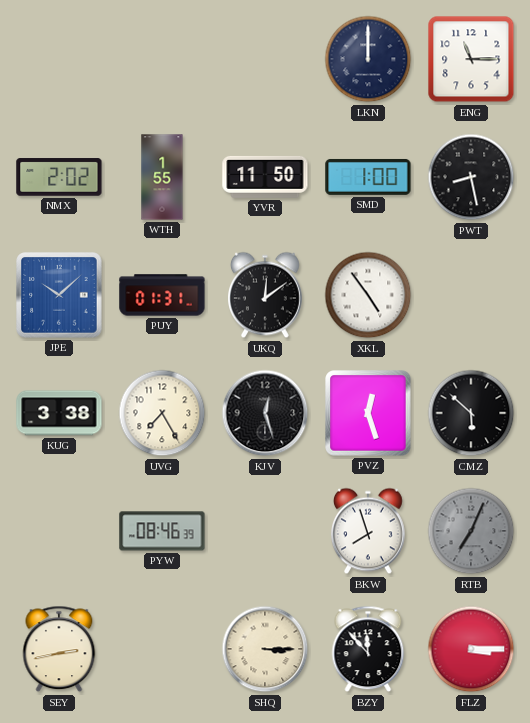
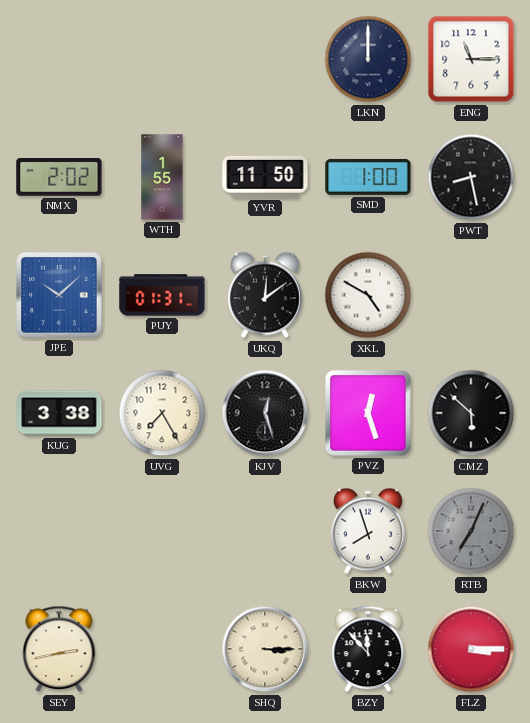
XKL: 4:54 -> 4:50 (368, 295)
PYW: 08:46 -> none (162, 531)
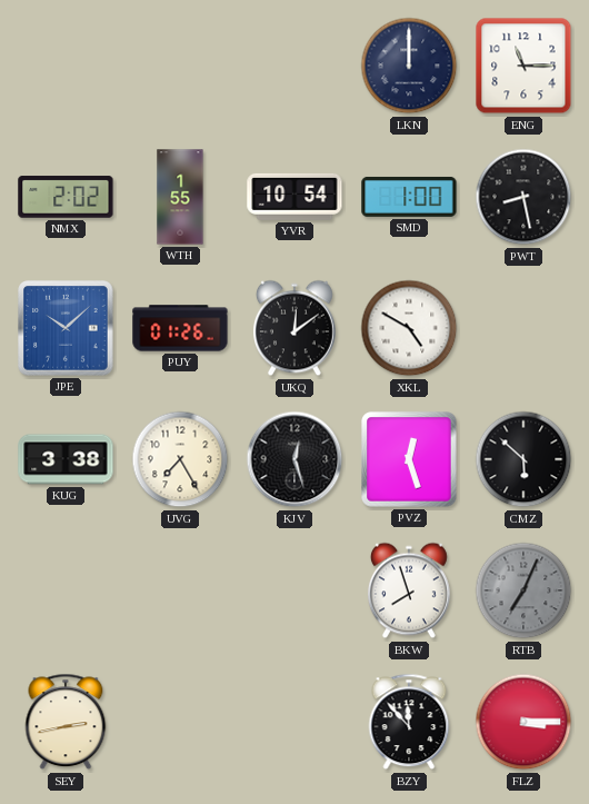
YVR: 11:50 -> 10:54 (294, 197)
PUY: 01:31 -> 01:26 (180, 328)
SHQ: 3:15 -> none (265, 649)
